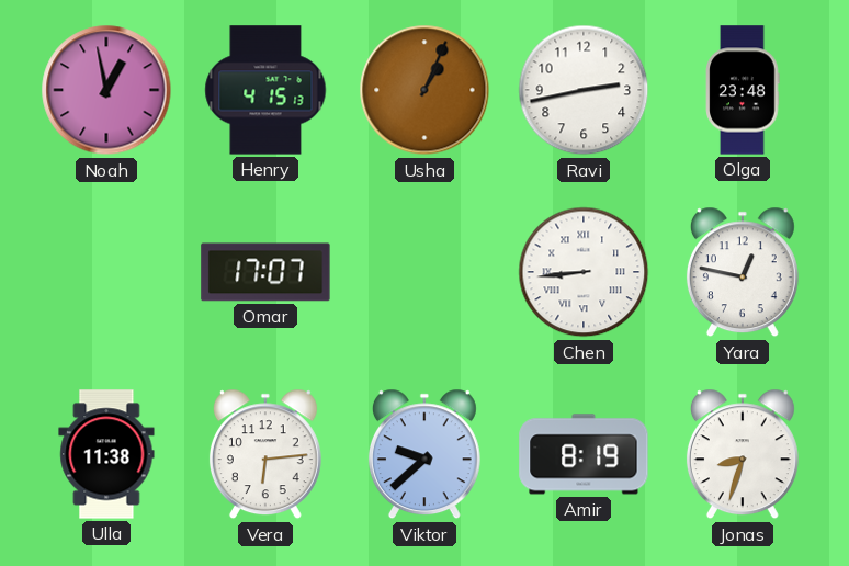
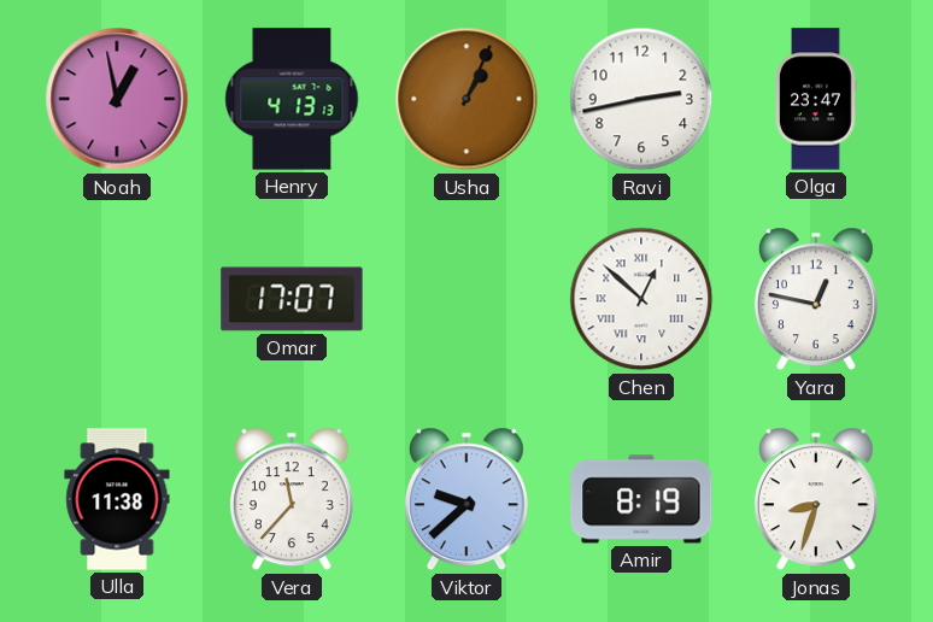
Henry: 4:15 -> 4:13 (292, 99)
Olga: 23:48 -> 23:47 (816, 99)
Chen: 8:44 -> 12:52 (641, 299)
Vera: 6:14 -> 11:37 (292, 499)
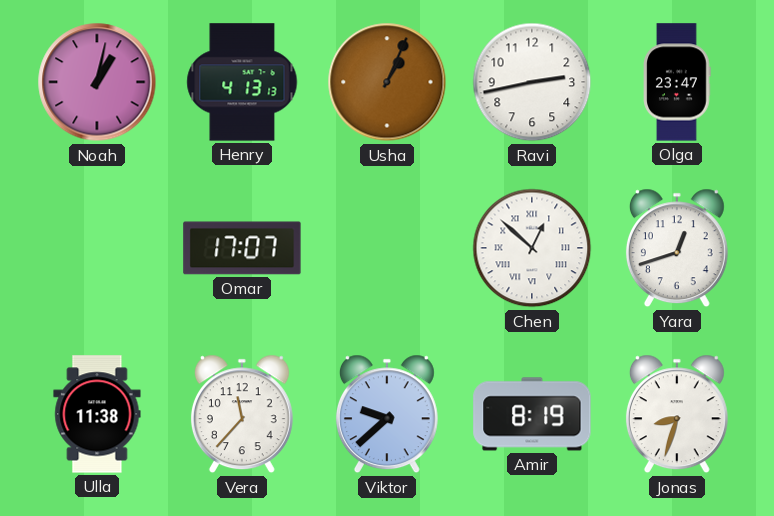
Noah: 12:58 -> 1:02 (97, 82)
Yara: 12:47 -> 12:42 (677, 248)
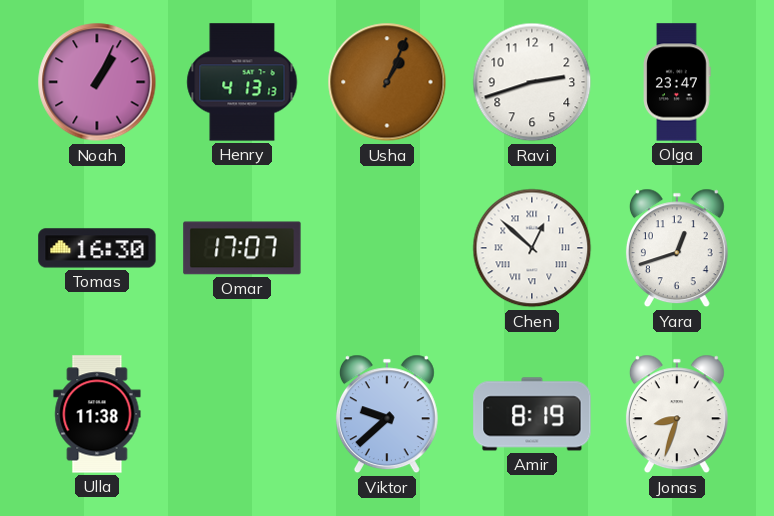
Noah: 1:02 -> 1:04 (97, 82)
Ravi: 2:43 -> 2:42 (532, 82)
Tomas: none -> 16:30 (97, 248)
Vera: 11:37 -> none (242, 414)
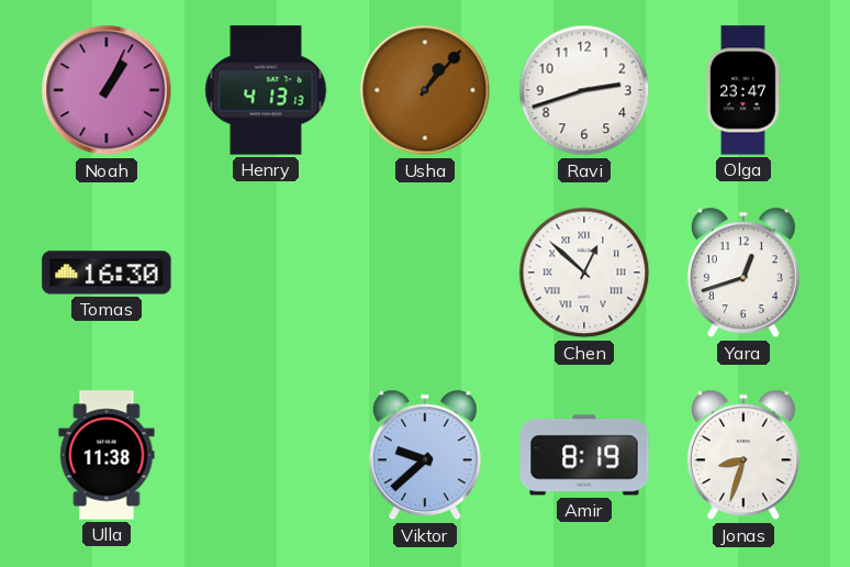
Usha: 1:04 -> 1:07 (425, 90)
Omar: 17:07 -> none (242, 248)
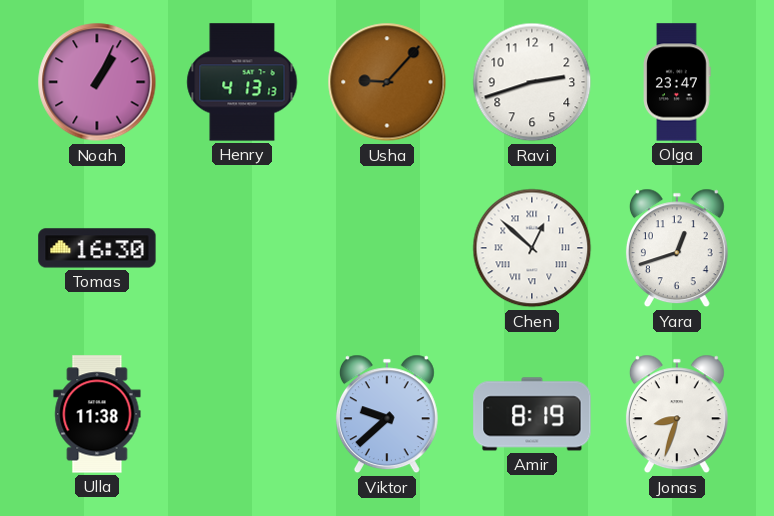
Usha: 1:07 -> 9:07 (387, 82)
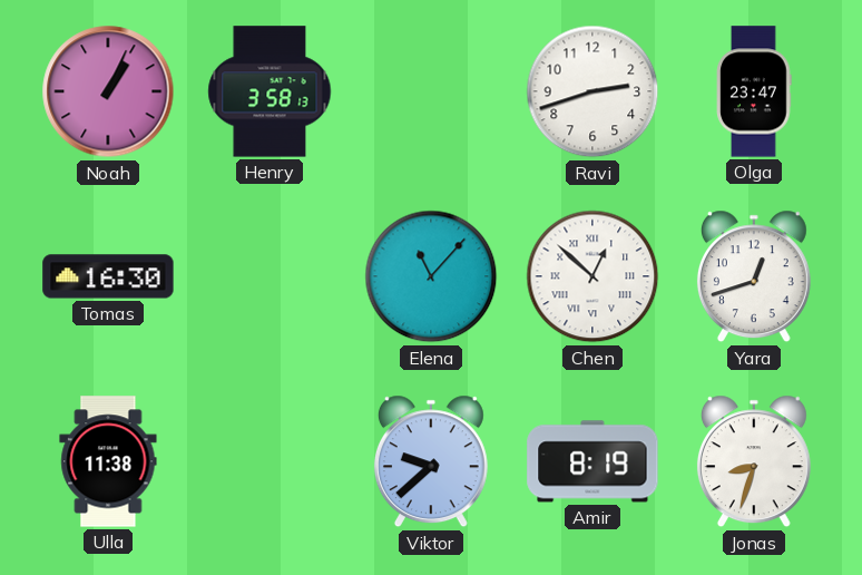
Henry: 4:13 -> 3:58 (270, 91)
Usha: 9:07 -> none (387, 82)
Elena: none -> 11:07 (431, 276)
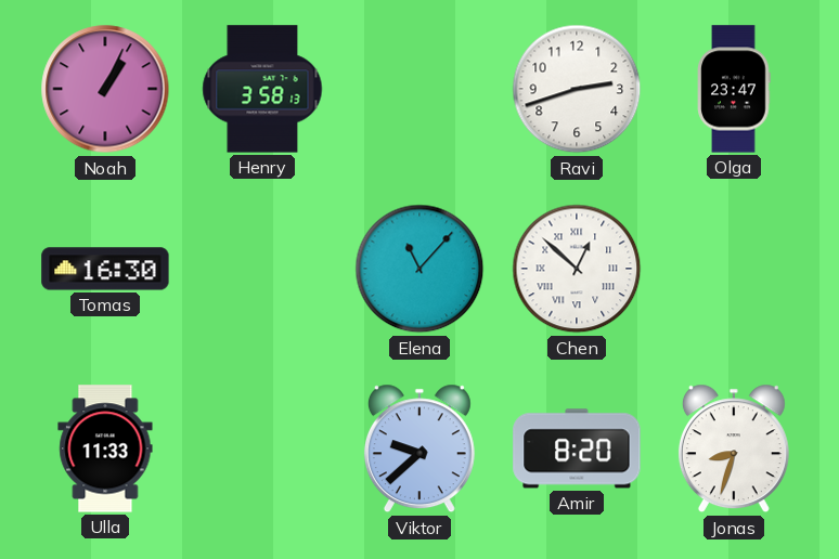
Yara: 12:42 -> none (754, 276)
Ulla: 11:38 -> 11:33 (105, 448)
Amir: 8:19 -> 8:20 (577, 448)
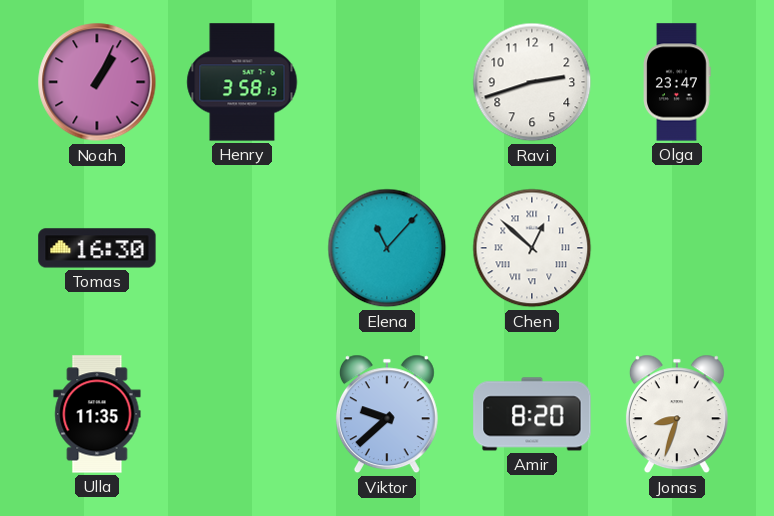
Ulla: 11:33 -> 11:35 (97, 414)
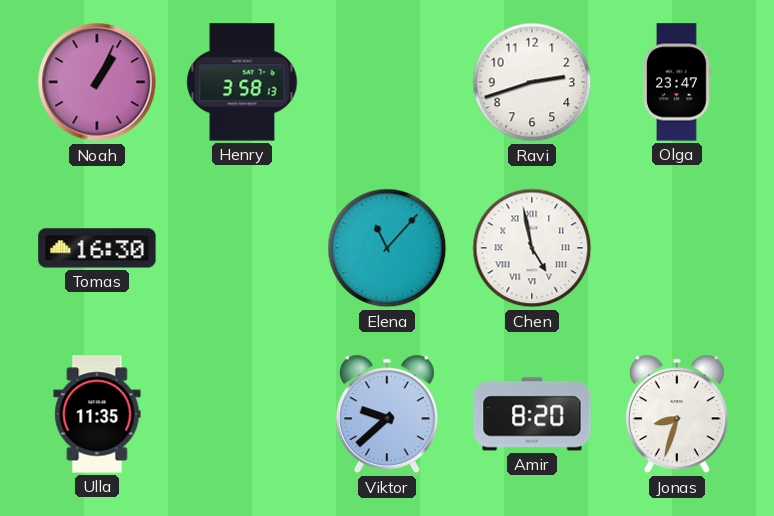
Chen: 12:52 -> 4:58 (532, 248)
